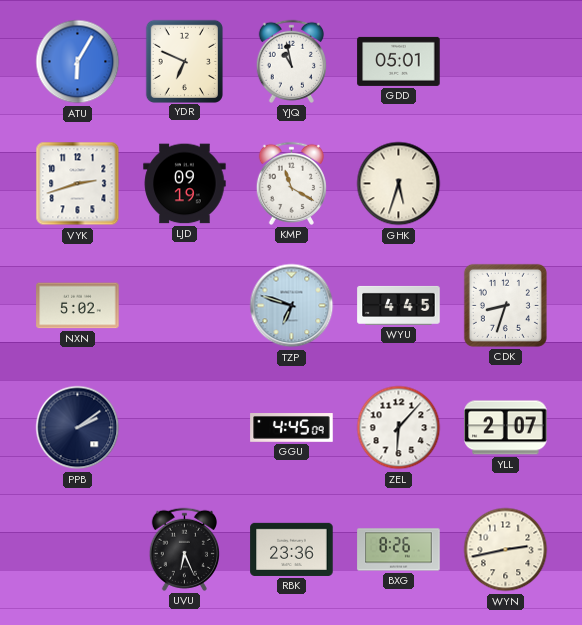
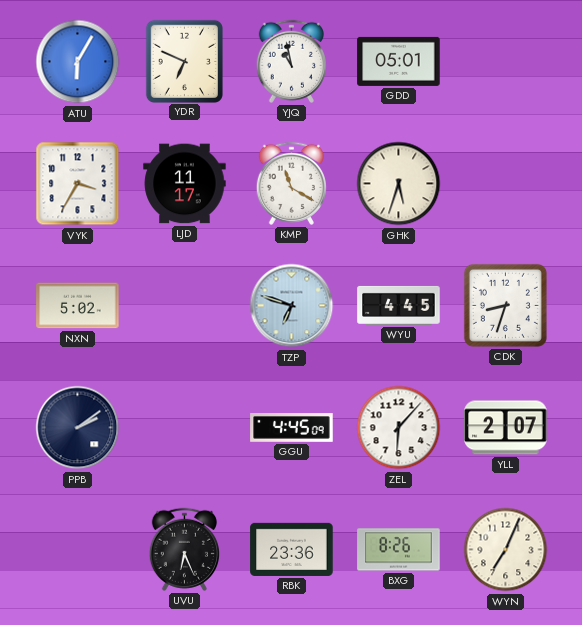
VYK: 2:42 -> 3:35 (78, 184)
LJD: 09:19 -> 11:17 (185, 184)
WYN: 2:43 -> 7:04 (506, 550)
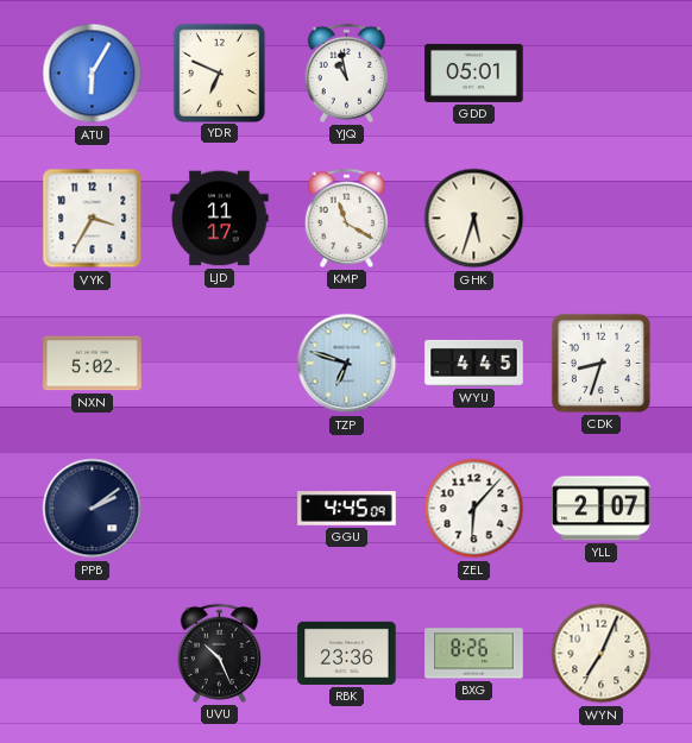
UVU: 6:26 -> 10:26 (219, 653)
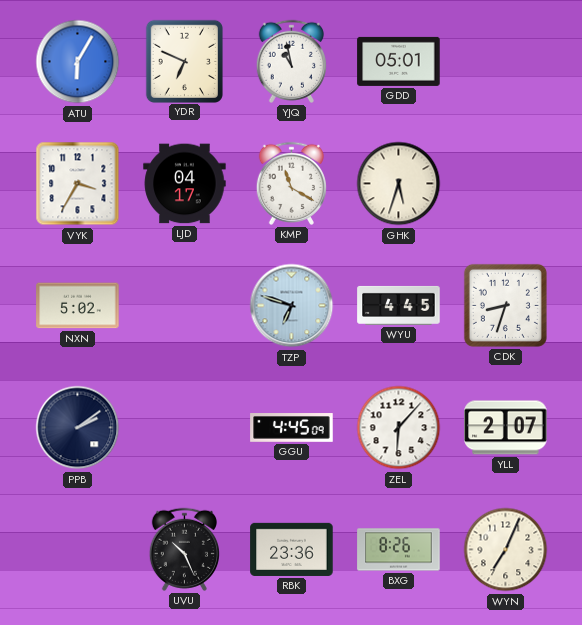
LJD: 11:17 -> 04:17 (185, 184)
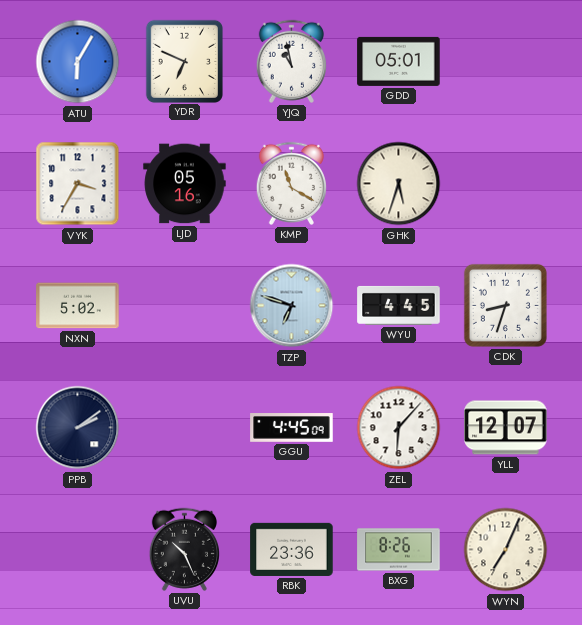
LJD: 04:17 -> 05:16 (185, 184)
YLL: 2:07 -> 12:07 (506, 428)
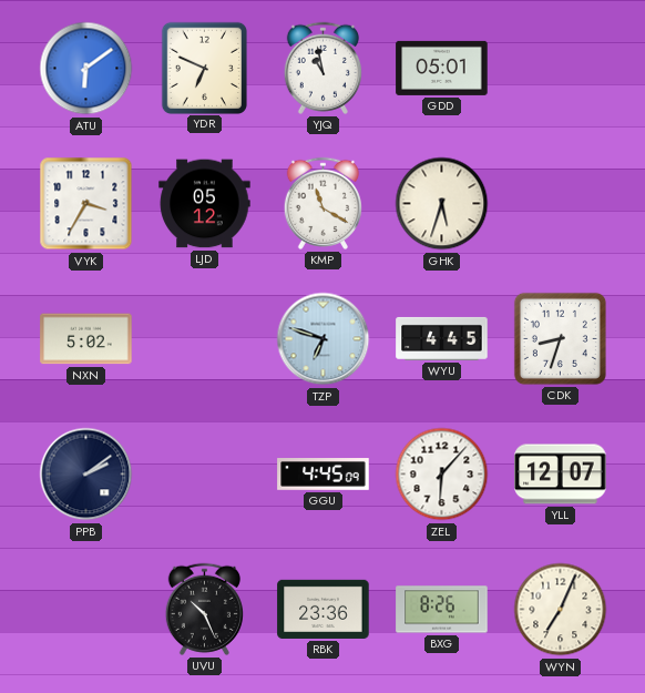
ATU: 6:05 -> 6:09 (86, 69)
LJD: 05:16 -> 05:12 (205, 204)
